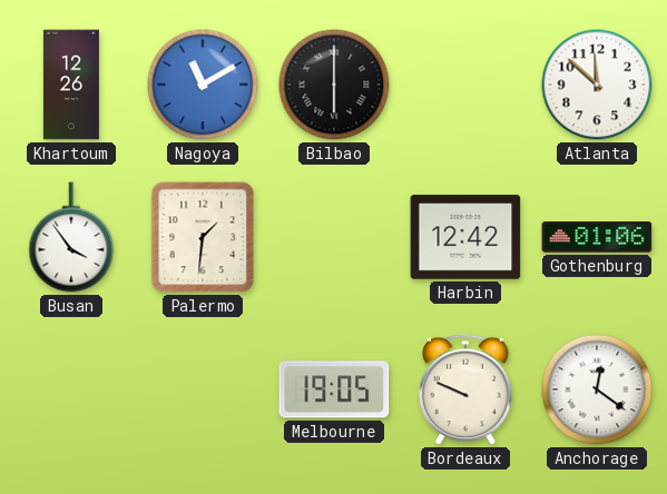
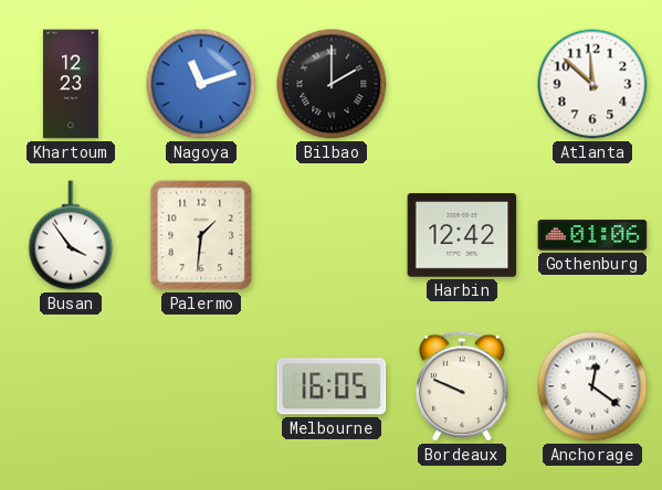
Khartoum: 12:26 -> 12:23 (71, 84)
Nagoya: 11:10 -> 11:12 (201, 84)
Bilbao: 6:00 -> 2:00 (332, 84)
Melbourne: 19:05 -> 16:05 (332, 386)
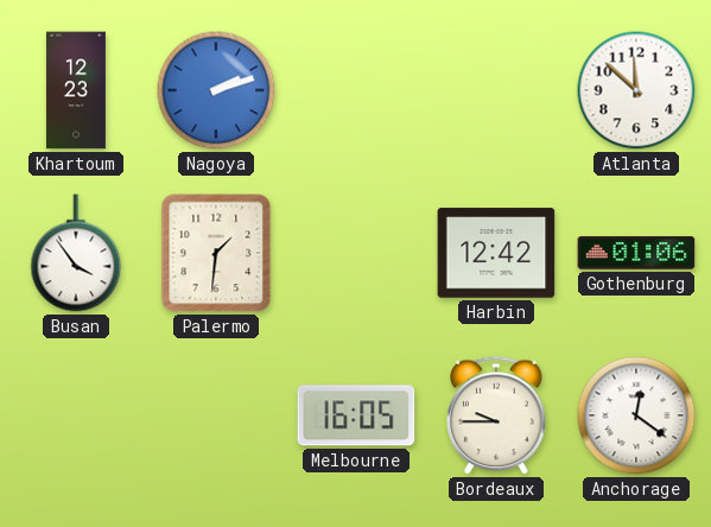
Nagoya: 11:12 -> 2:12 (216, 90)
Bilbao: 2:00 -> none (332, 84)
Bordeaux: 9:49 -> 9:45 (496, 415)
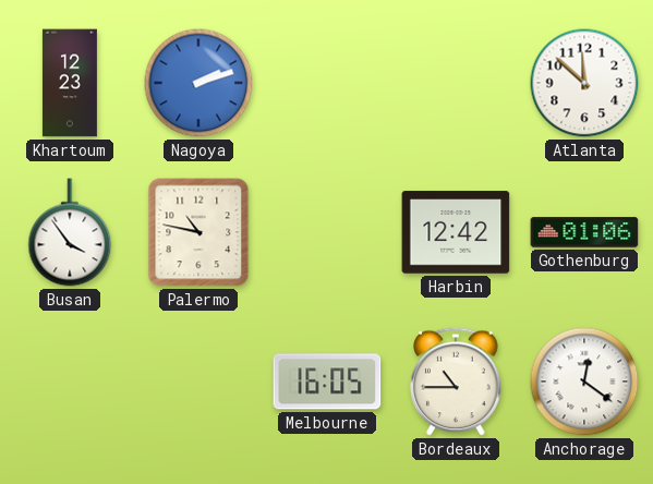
Palermo: 1:31 -> 10:47 (198, 232)
Bordeaux: 9:45 -> 10:45 (456, 382)
